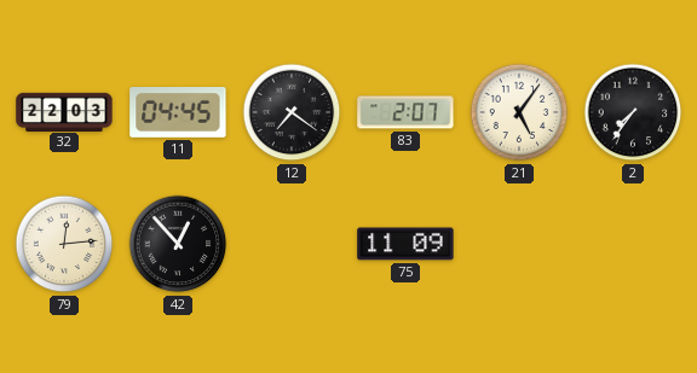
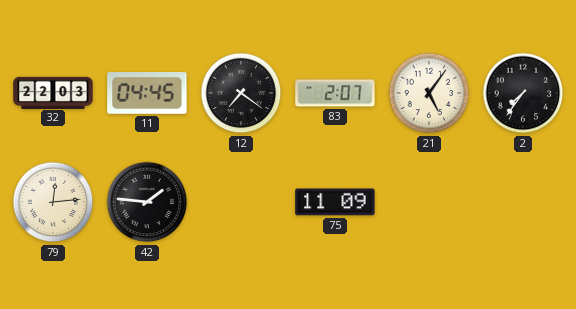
42: 12:53 -> 1:46 (147, 202)
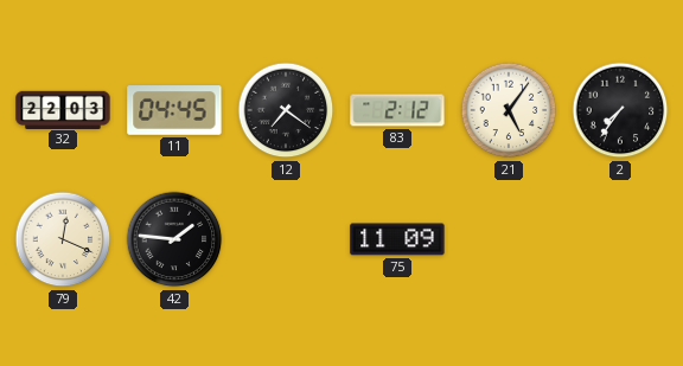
83: 2:07 -> 2:12 (397, 110)
79: 12:14 -> 12:19 (63, 239)
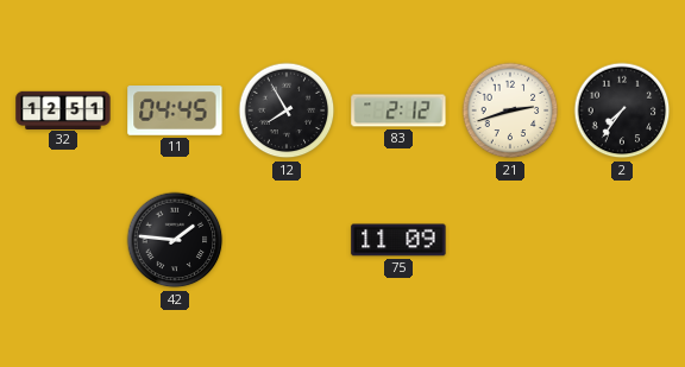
32: 22:03 -> 12:51 (63, 109)
12: 7:21 -> 7:55 (287, 110)
21: 5:06 -> 2:42 (510, 110)
79: 12:19 -> none (63, 239)
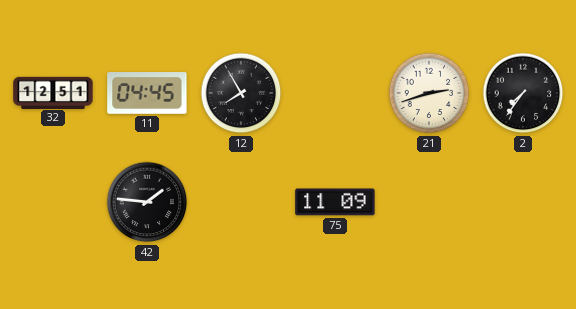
83: 2:12 -> none (398, 110)
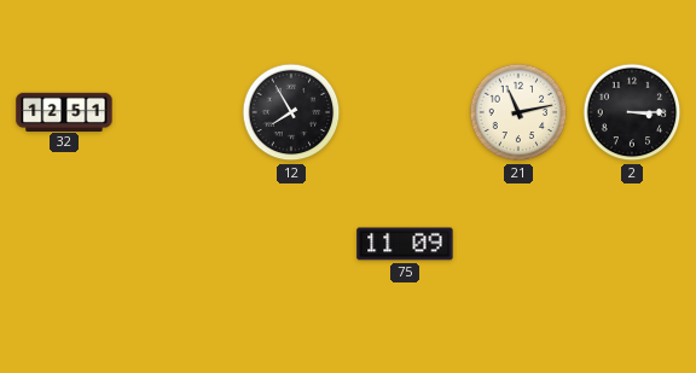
11: 04:45 -> none (147, 94)
21: 2:42 -> 11:13 (518, 112)
2: 7:36 -> 3:15 (632, 112)
42: 1:46 -> none (147, 202)
